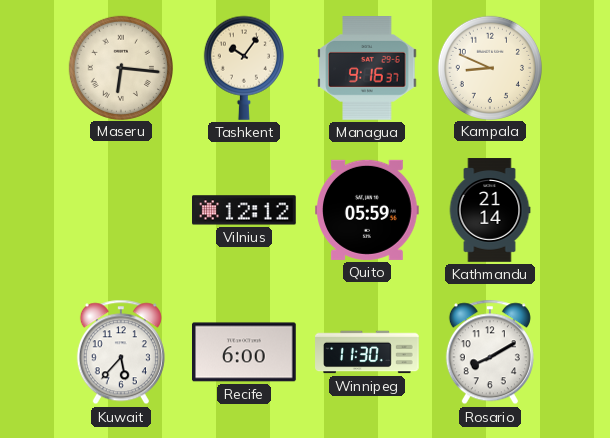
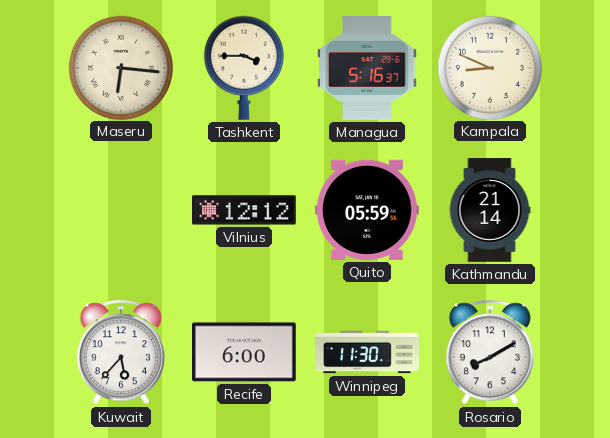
Tashkent: 10:06 -> 3:45 (244, 68)
Managua: 9:16 -> 5:16 (367, 69)
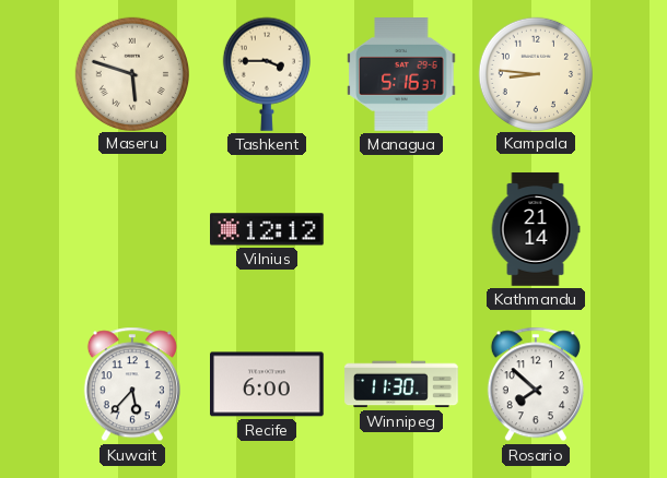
Maseru: 6:16 -> 5:48 (131, 73)
Kampala: 8:49 -> 8:46 (535, 73)
Quito: 05:59 -> none (368, 210)
Rosario: 8:10 -> 7:52 (536, 384)
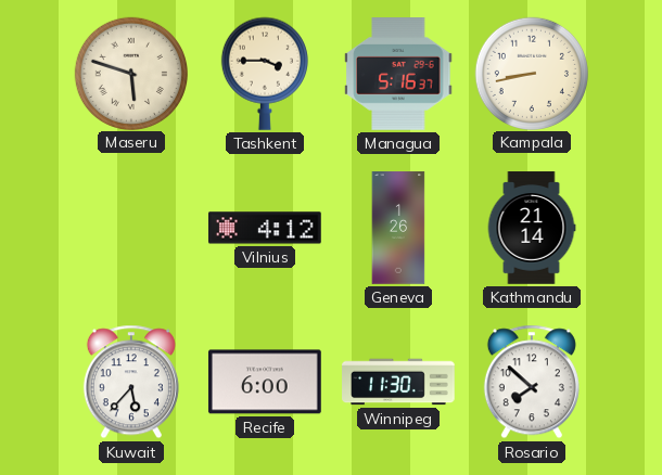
Kampala: 8:46 -> 8:43 (531, 73)
Vilnius: 12:12 -> 4:12 (266, 228)
Geneva: none -> 1:26 (398, 228)
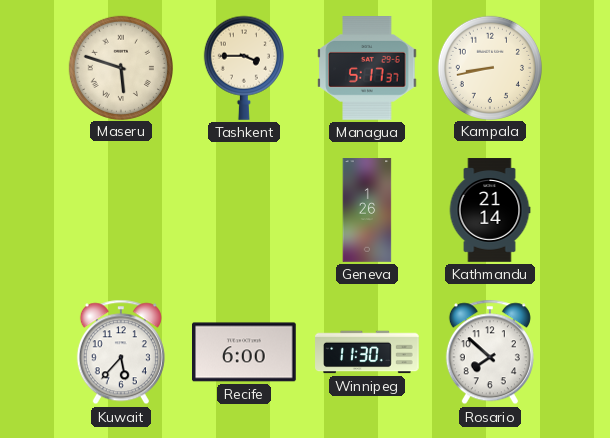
Managua: 5:16 -> 5:17 (367, 69)
Vilnius: 4:12 -> none (266, 228)
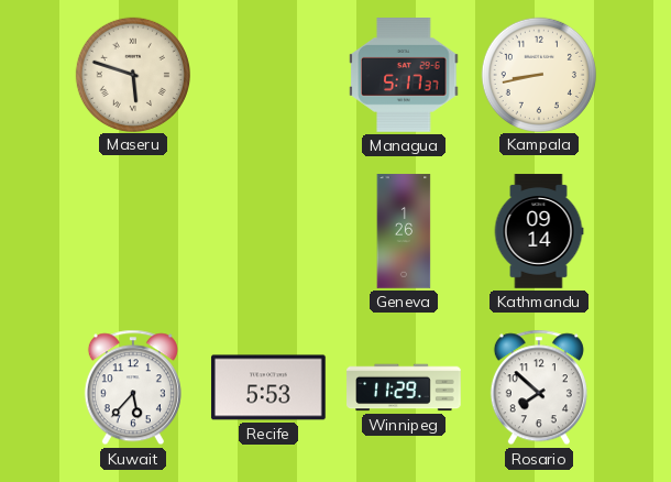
Tashkent: 3:45 -> none (244, 68)
Kathmandu: 21:14 -> 09:14 (539, 231)
Recife: 6:00 -> 5:53 (269, 387)
Winnipeg: 11:30 -> 11:29 (404, 387)
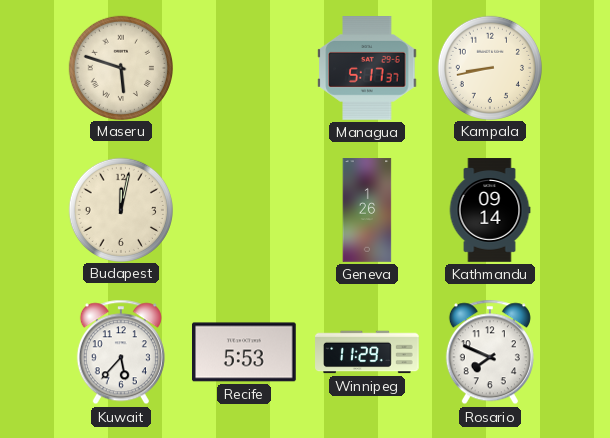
Budapest: none -> 12:02 (120, 209)
Rosario: 7:52 -> 7:49 (490, 352)
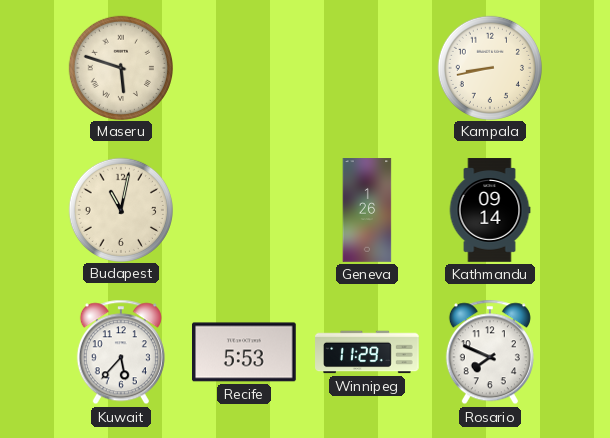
Managua: 5:17 -> none (367, 69)
Budapest: 12:02 -> 11:02 (120, 209)
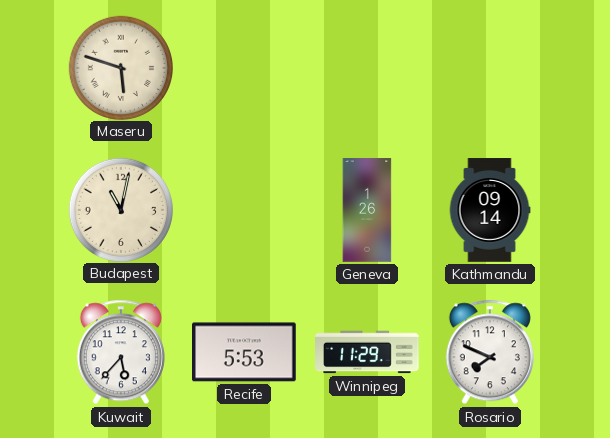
Kampala: 8:43 -> none (489, 67)
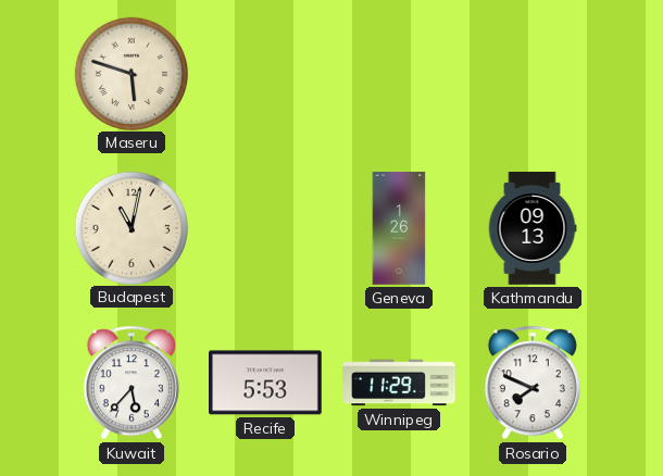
Kathmandu: 09:14 -> 09:13 (533, 228)
